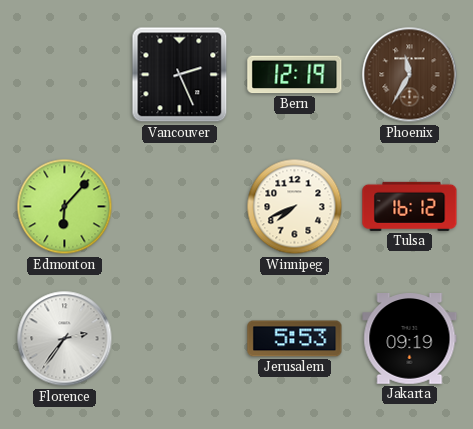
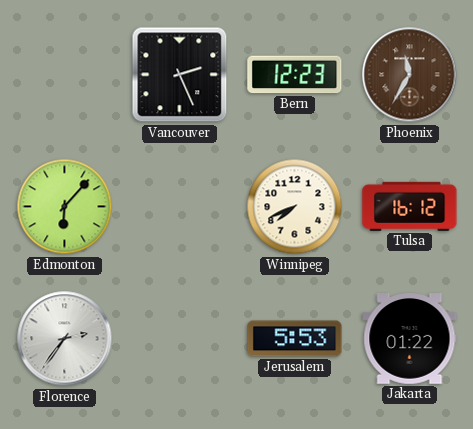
Bern: 12:19 -> 12:23 (295, 75)
Jakarta: 09:19 -> 01:22 (410, 339)
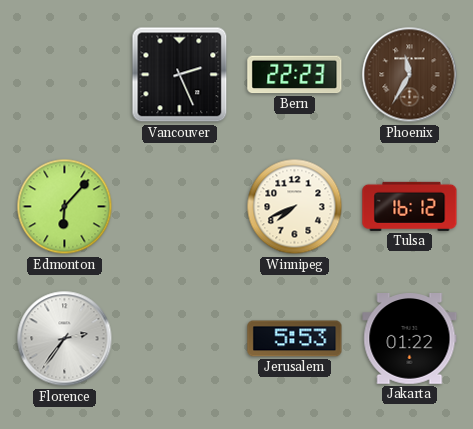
Bern: 12:23 -> 22:23 (295, 75)
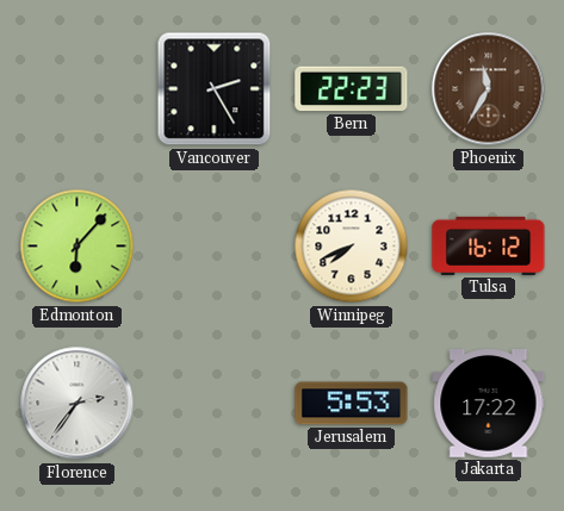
Vancouver: 2:26 -> 2:25 (215, 89)
Jakarta: 01:22 -> 17:22 (489, 404)
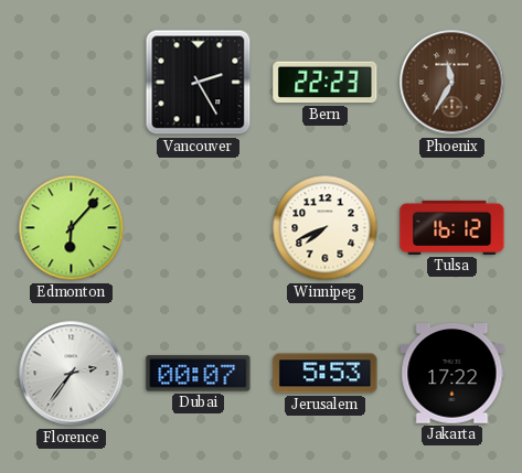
Dubai: none -> 00:07 (199, 374)
